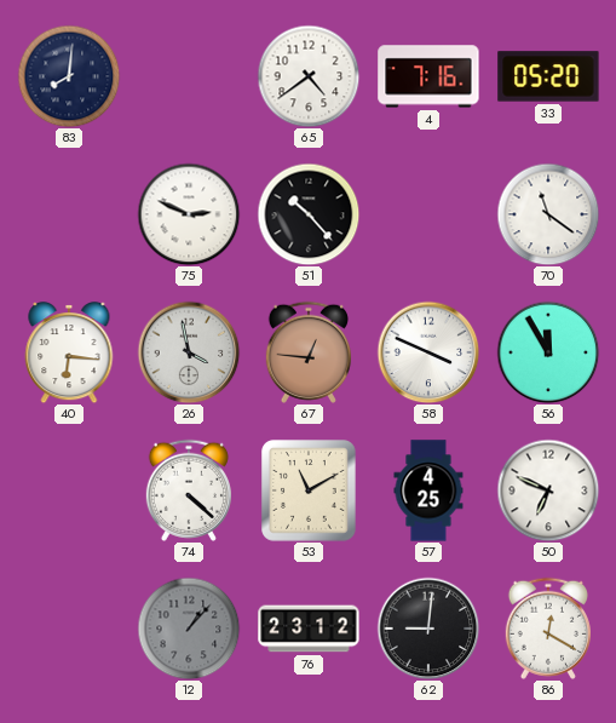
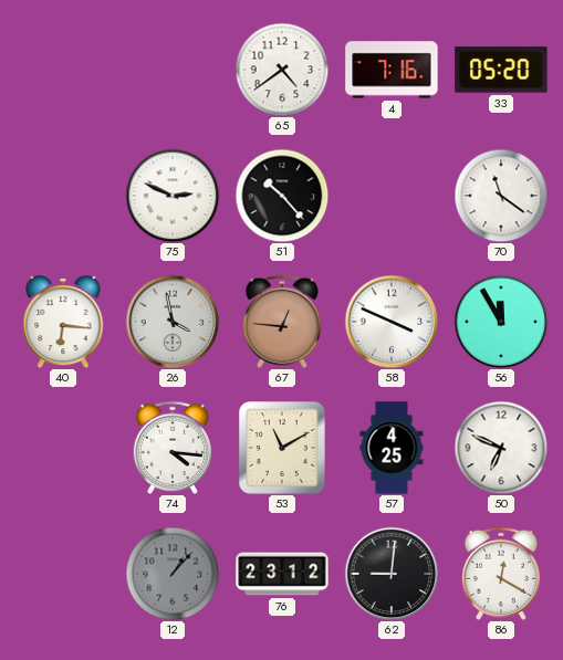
83: 8:01 -> none (69, 76)
74: 4:22 -> 4:16 (173, 448)
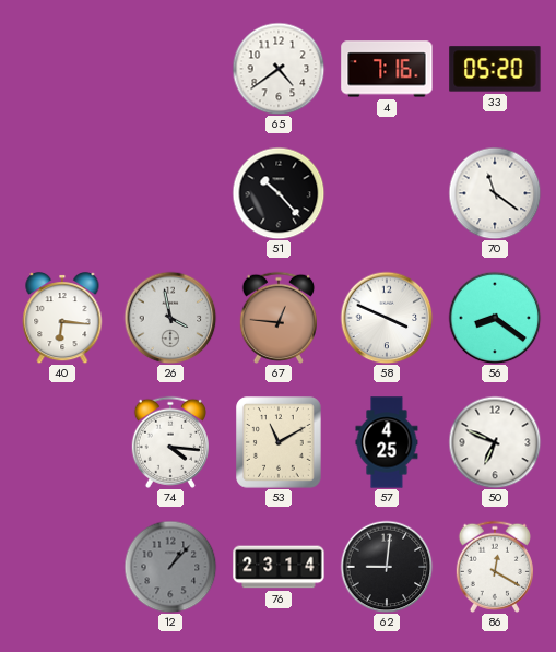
75: 2:49 -> none (173, 196)
56: 11:55 -> 8:21 (495, 318)
76: 23:12 -> 23:14 (279, 567)
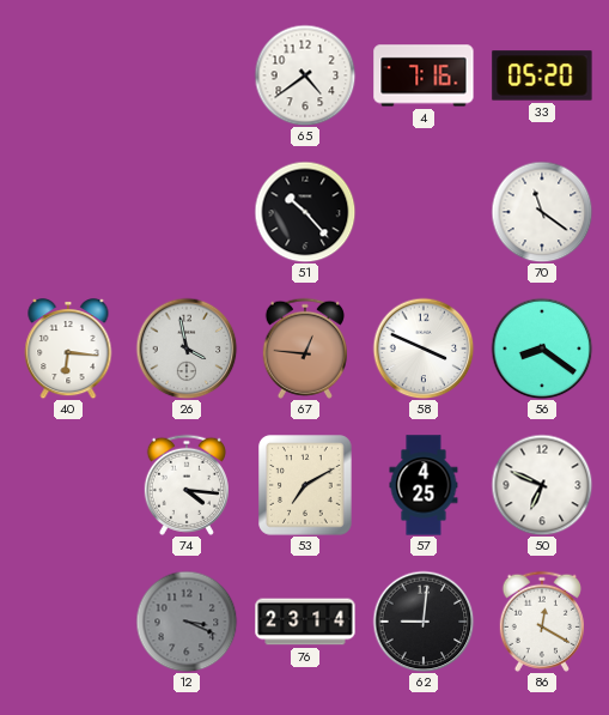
53: 11:10 -> 7:10 (305, 485)
12: 1:07 -> 3:19 (187, 622)
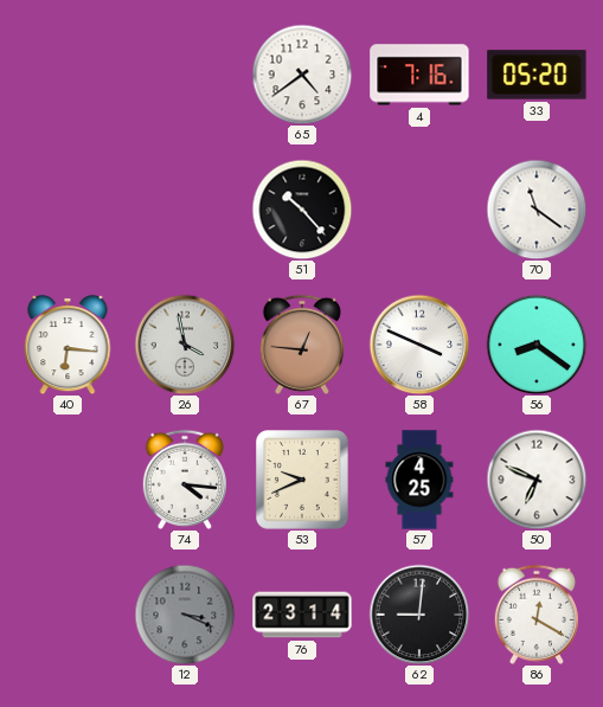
53: 7:10 -> 9:41 (302, 480)
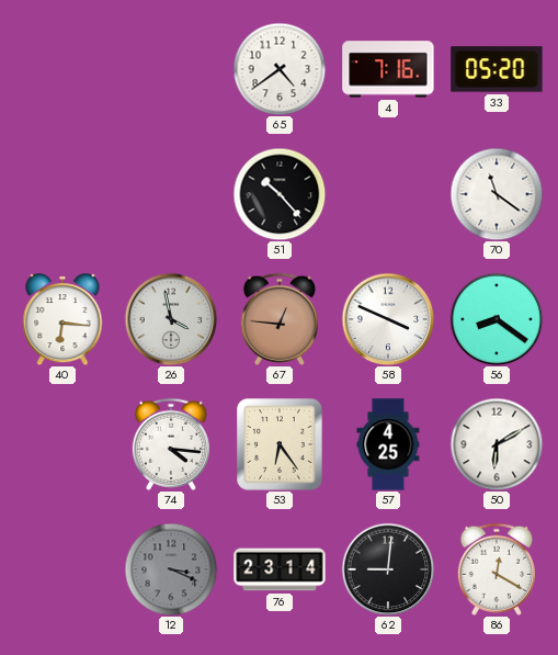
53: 9:41 -> 6:24 (280, 444)
50: 6:49 -> 6:10 (497, 444)
